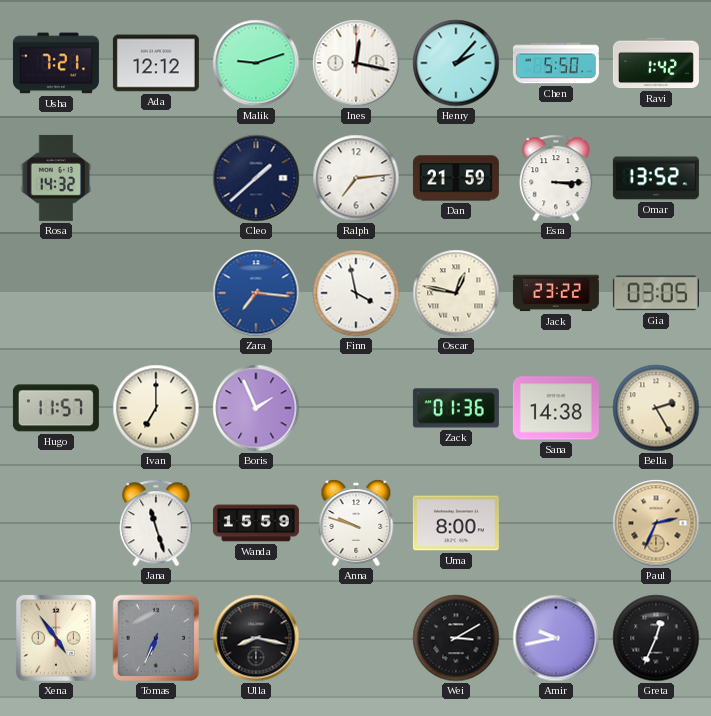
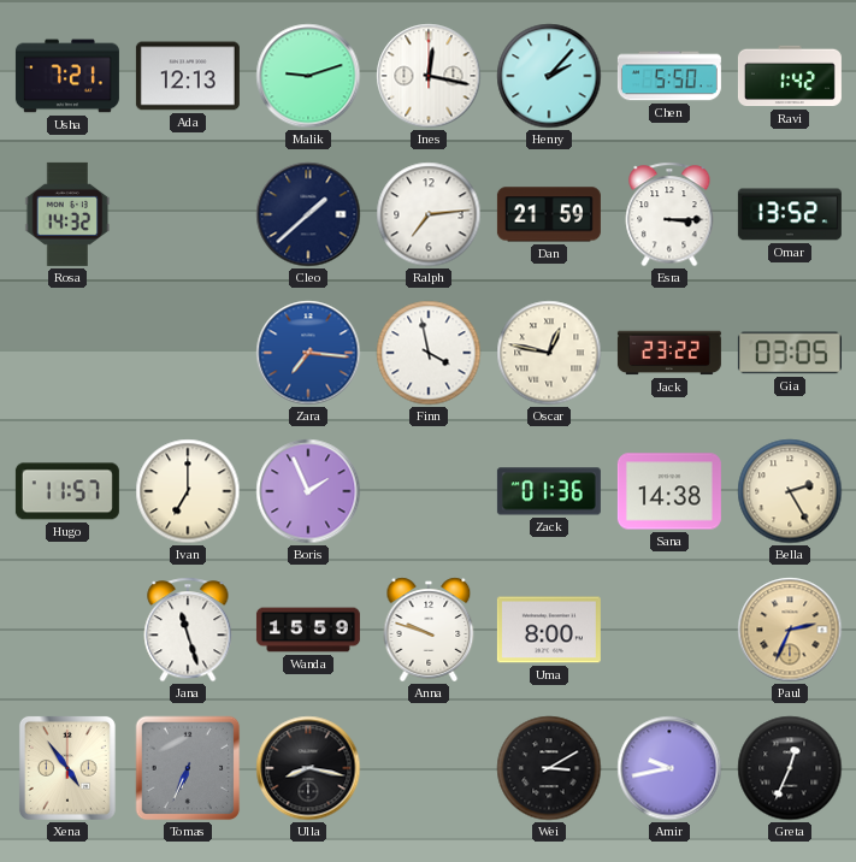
Ada: 12:12 -> 12:13 (188, 76)
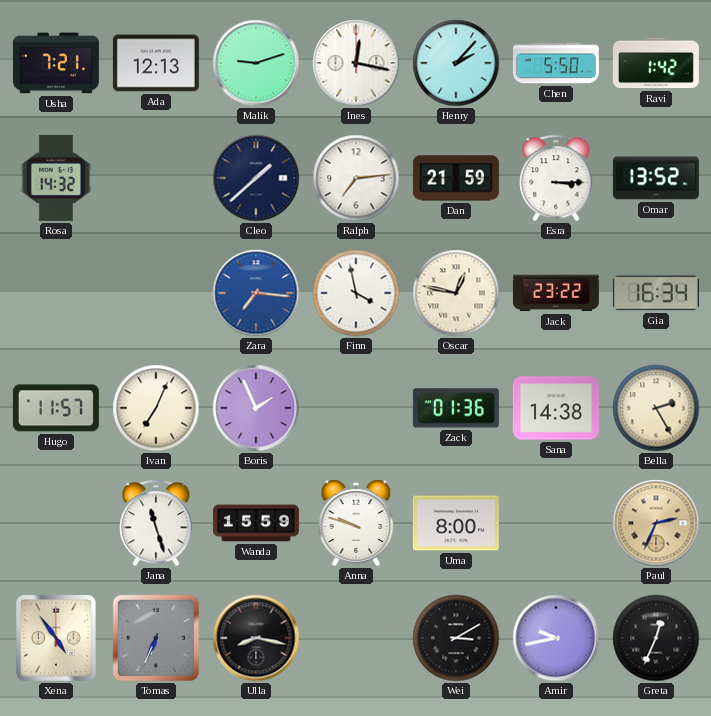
Gia: 03:05 -> 16:34 (656, 293)
Ivan: 7:00 -> 7:04 (156, 408)
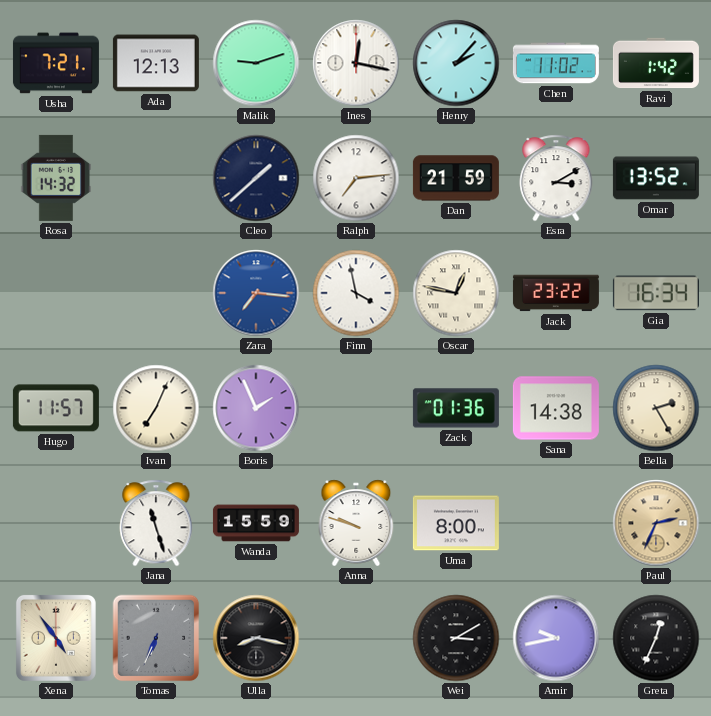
Chen: 5:50 -> 11:02 (556, 63)
Esra: 3:15 -> 3:10 (556, 178)
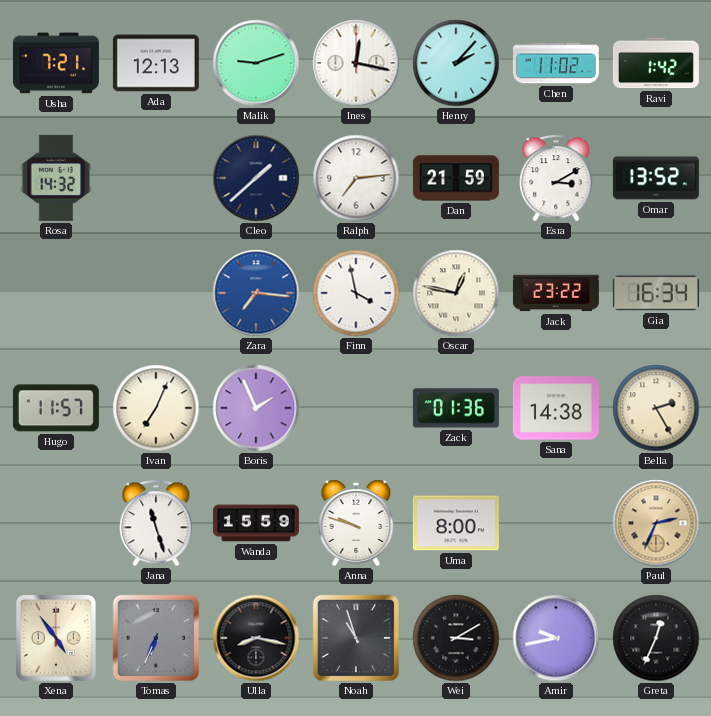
Noah: none -> 10:57 (356, 638)
